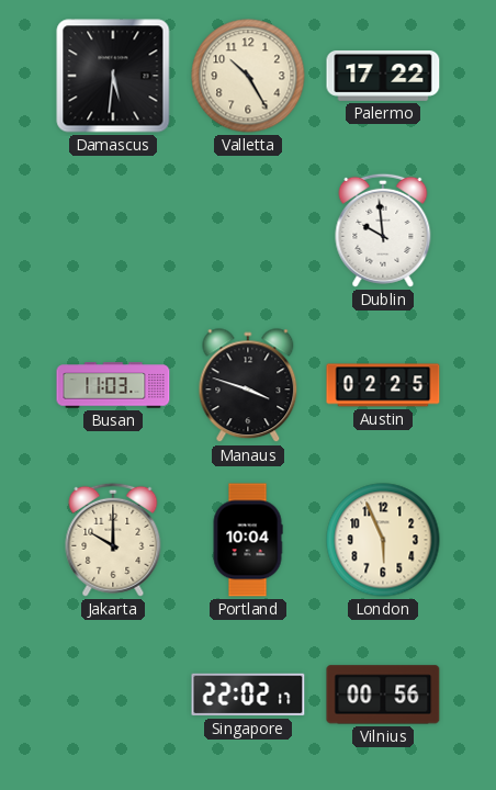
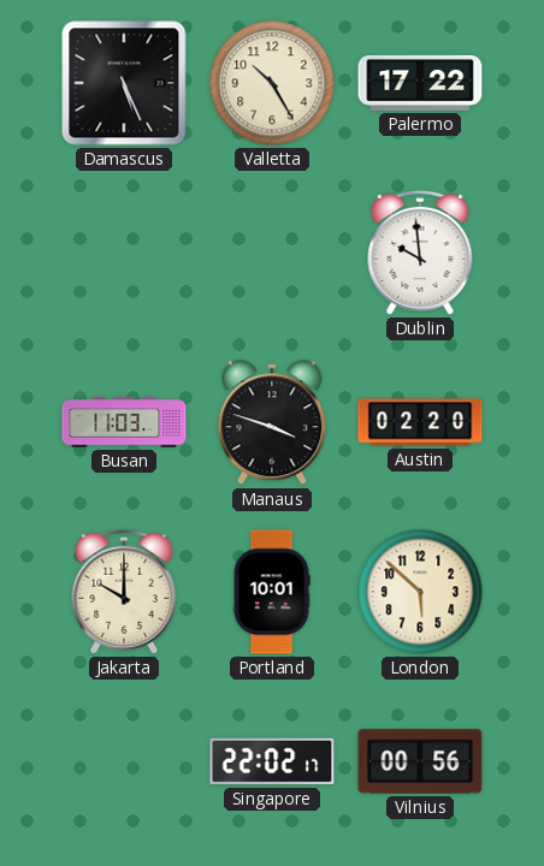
Damascus: 5:31 -> 5:26 (124, 83)
Austin: 02:25 -> 02:20 (420, 422)
Portland: 10:04 -> 10:01 (272, 592)
London: 5:56 -> 5:52 (420, 592)
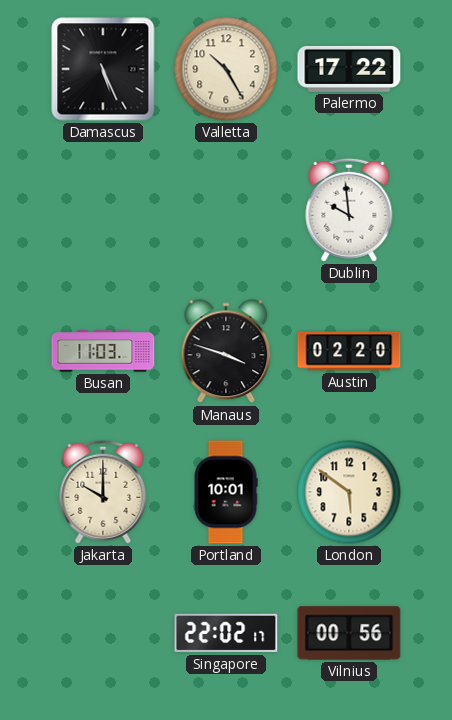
London: 5:52 -> 5:51 (349, 492)
